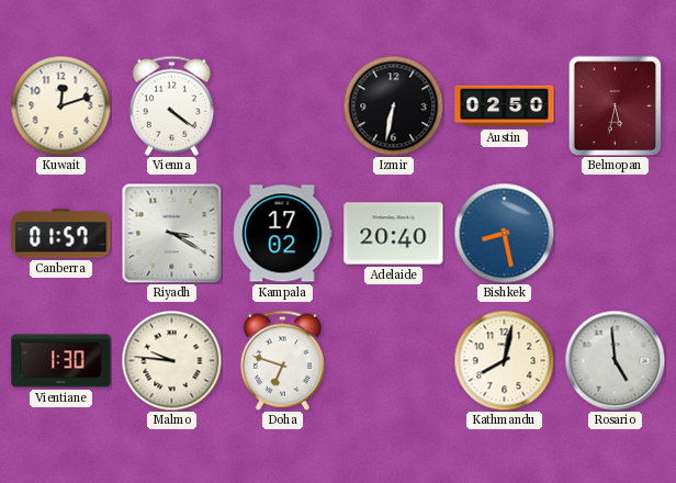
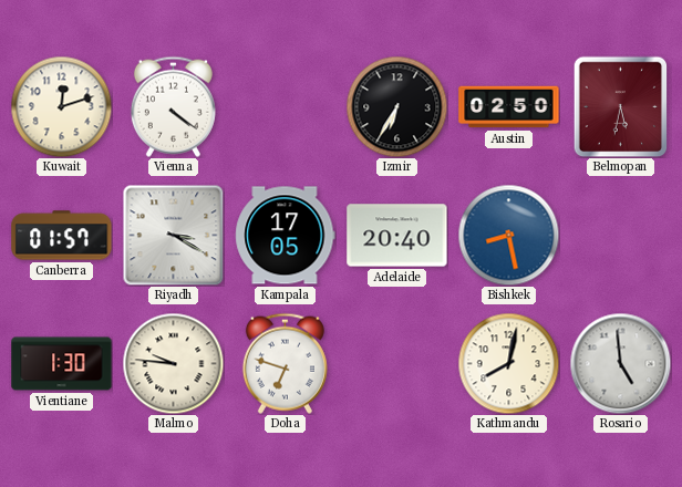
Izmir: 6:32 -> 6:35 (396, 106)
Kampala: 17:02 -> 17:05 (286, 236)
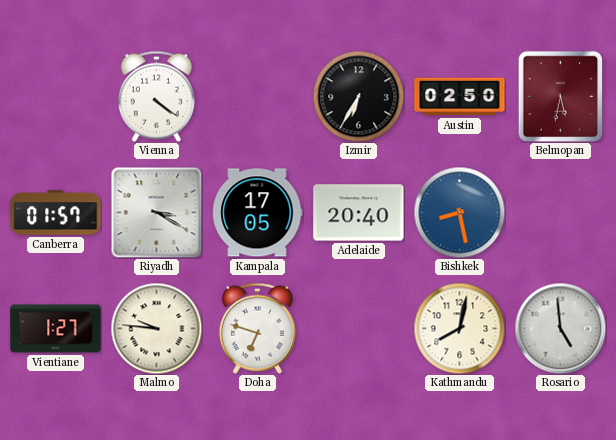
Kuwait: 12:12 -> none (61, 106)
Vientiane: 1:30 -> 1:27 (56, 329)
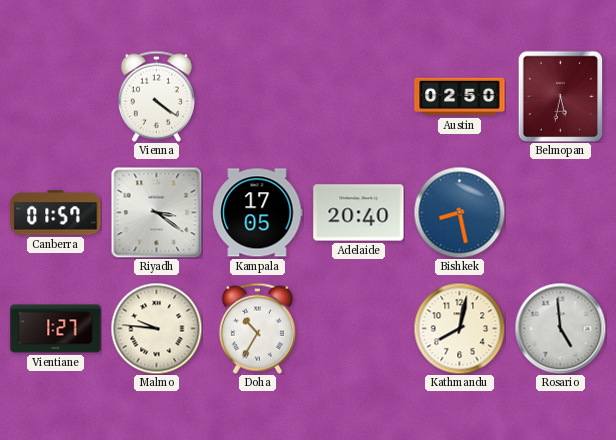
Izmir: 6:35 -> none (358, 96)
Riyadh: 3:20 -> 3:21 (156, 212)
Doha: 6:48 -> 10:35 (257, 328)
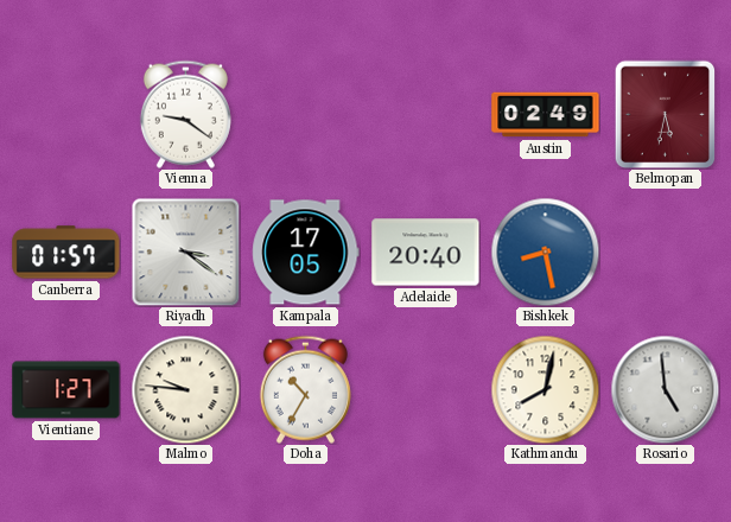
Vienna: 4:21 -> 9:21 (185, 114)
Austin: 02:50 -> 02:49 (546, 115)
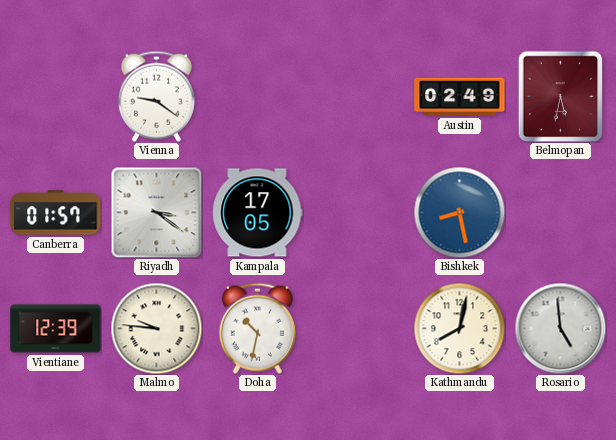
Adelaide: 20:40 -> none (426, 253)
Vientiane: 1:27 -> 12:39 (56, 329)
Doha: 10:35 -> 10:32 (257, 328)
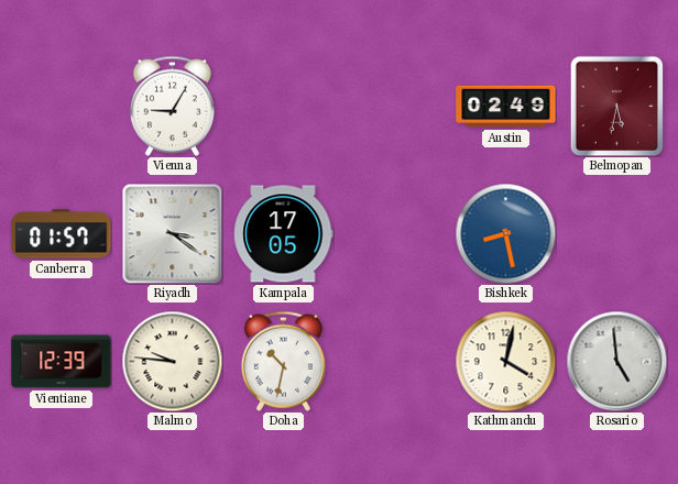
Vienna: 9:21 -> 9:05 (172, 106)
Kathmandu: 8:02 -> 4:02 (505, 361)
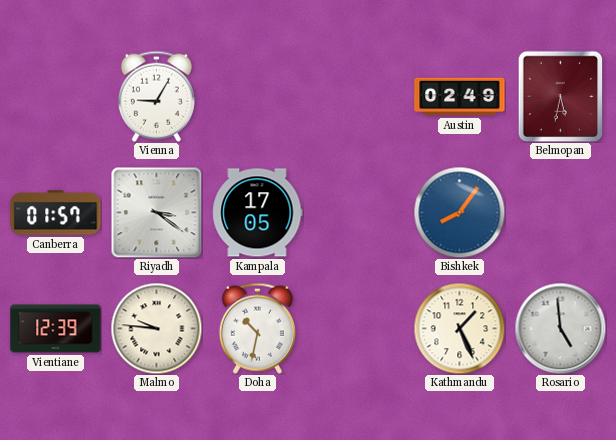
Bishkek: 8:28 -> 8:06 (459, 212)
Kathmandu: 4:02 -> 1:26 (459, 328)
